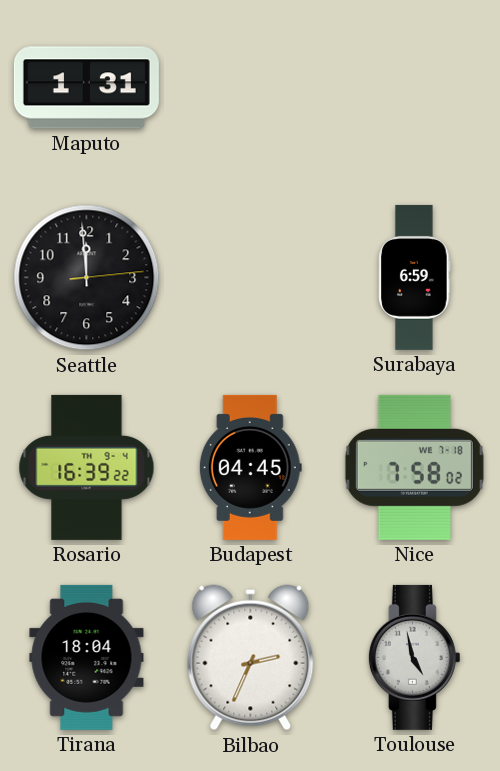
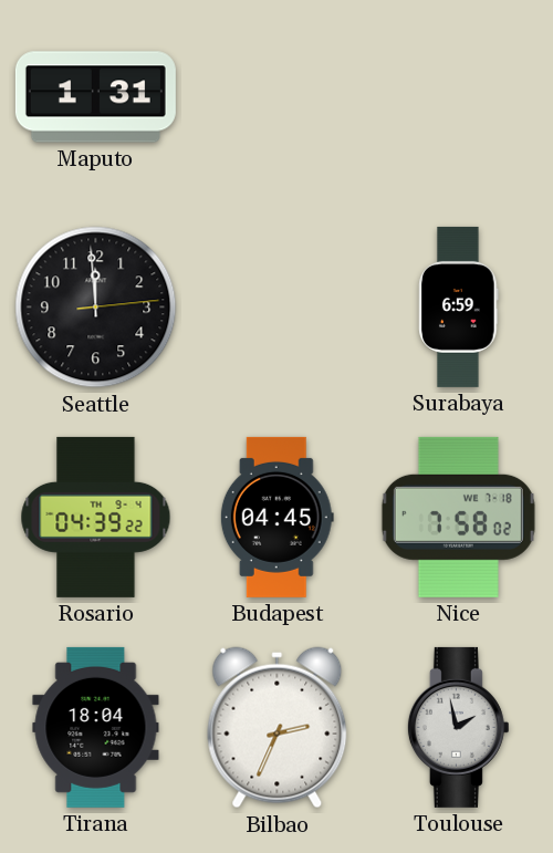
Rosario: 16:39 -> 04:39 (96, 517)
Toulouse: 4:58 -> 1:58 (458, 727)
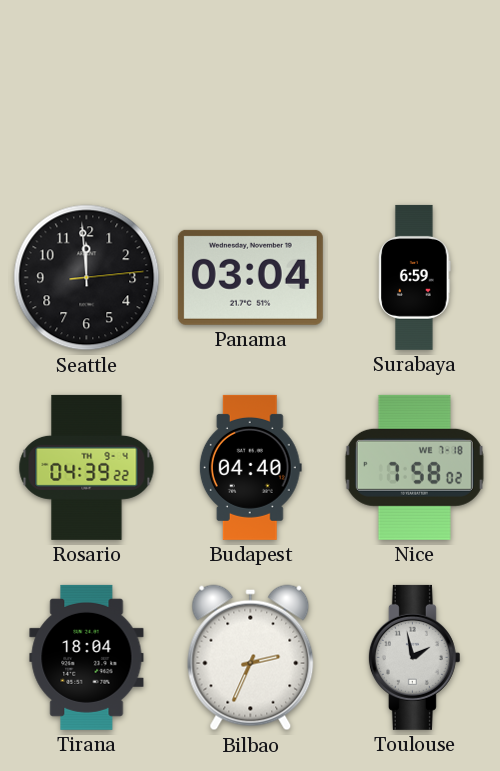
Maputo: 1:31 -> none (95, 97)
Panama: none -> 03:04 (250, 277)
Budapest: 04:45 -> 04:40 (250, 467)
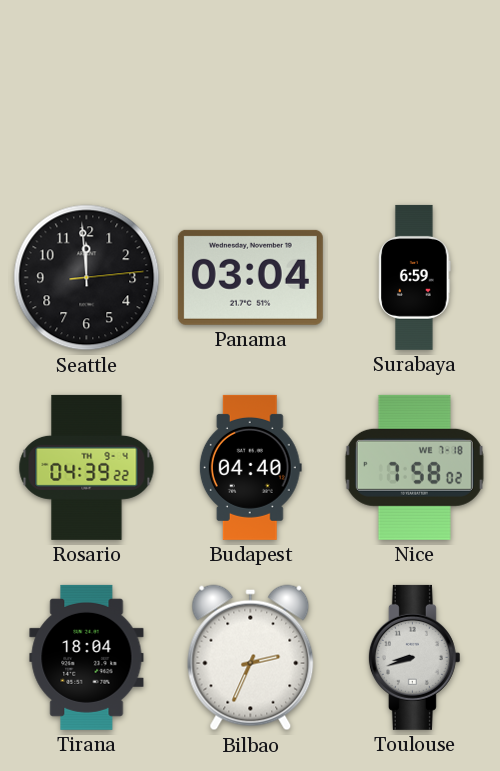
Toulouse: 1:58 -> 8:42 (414, 657)
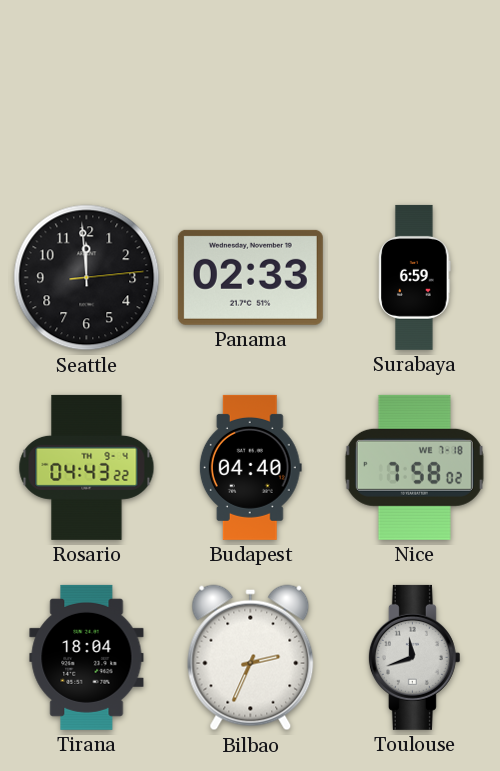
Panama: 03:04 -> 02:33 (250, 277)
Rosario: 04:39 -> 04:43 (87, 467)
Toulouse: 8:42 -> 11:42 (414, 657)
